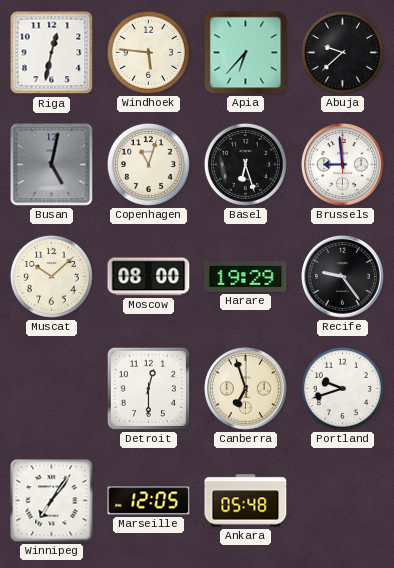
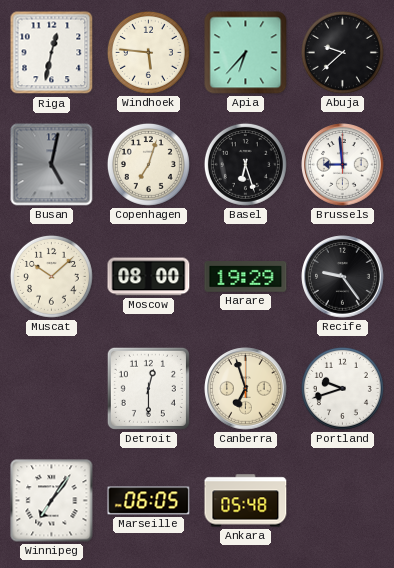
Copenhagen: 11:03 -> 7:03 (148, 164)
Marseille: 12:05 -> 06:05 (149, 501)
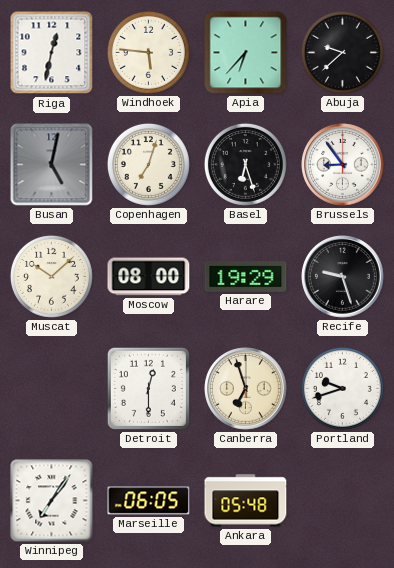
Brussels: 8:59 -> 8:54 (343, 165)
Recife: 9:24 -> 9:27 (343, 277)
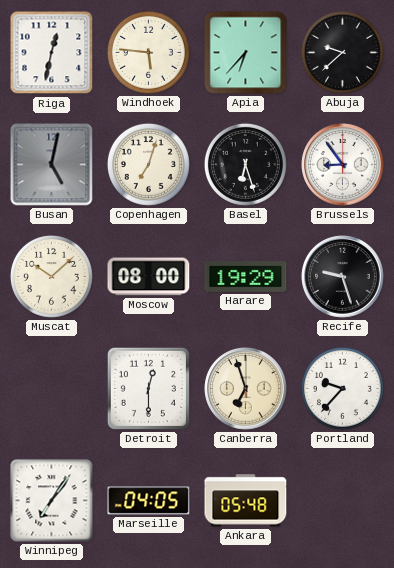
Portland: 9:42 -> 9:37 (342, 388)
Marseille: 06:05 -> 04:05 (149, 501)
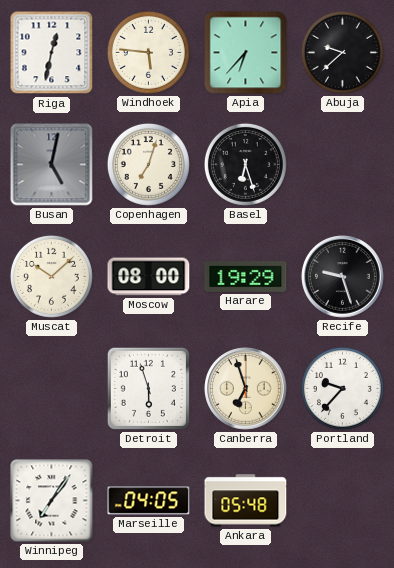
Brussels: 8:54 -> none (343, 165)
Detroit: 12:30 -> 5:57 (148, 388)
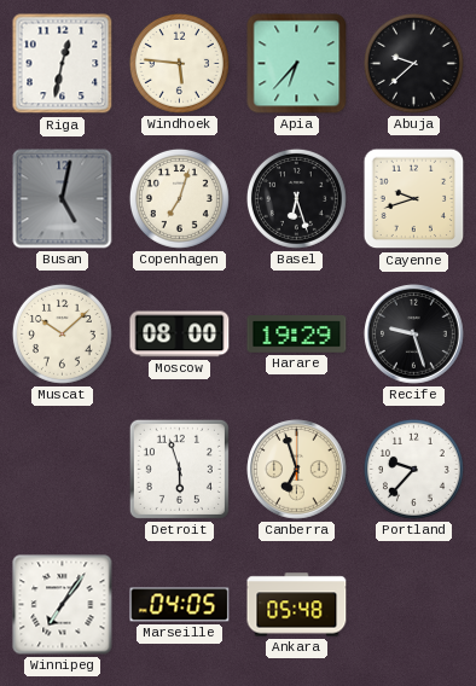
Cayenne: none -> 9:42 (414, 199)
